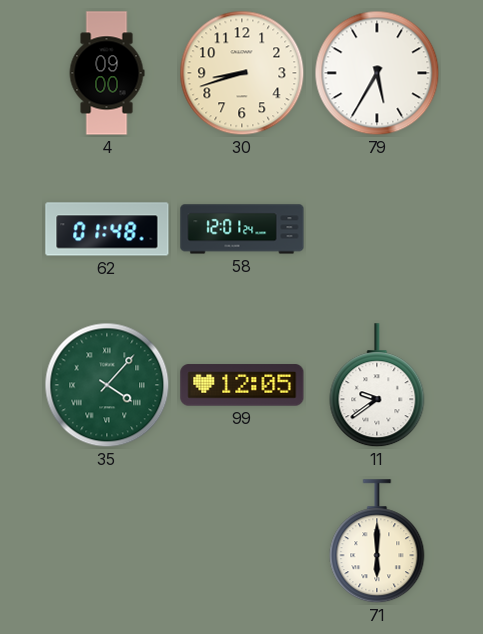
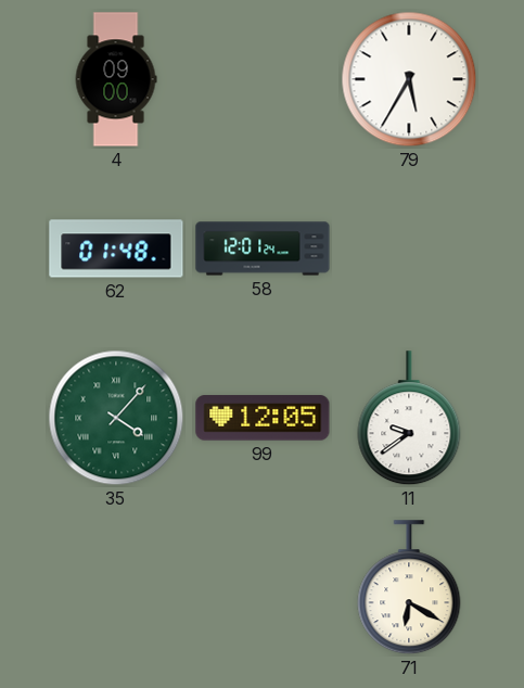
30: 8:42 -> none (242, 73)
71: 6:00 -> 6:20 (409, 588)
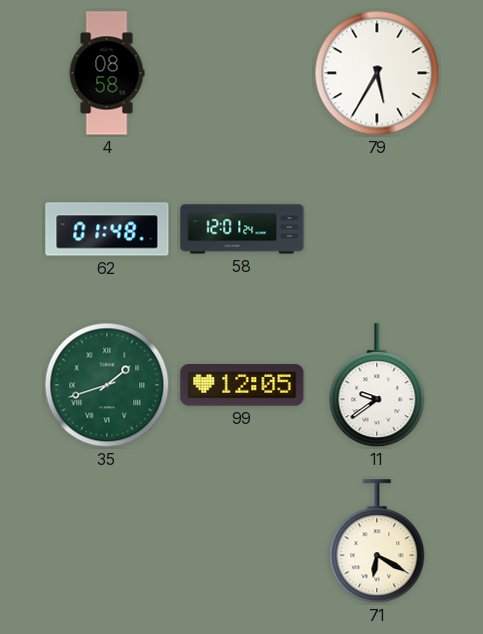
4: 09:00 -> 08:58 (107, 73)
35: 4:07 -> 1:42 (107, 385)
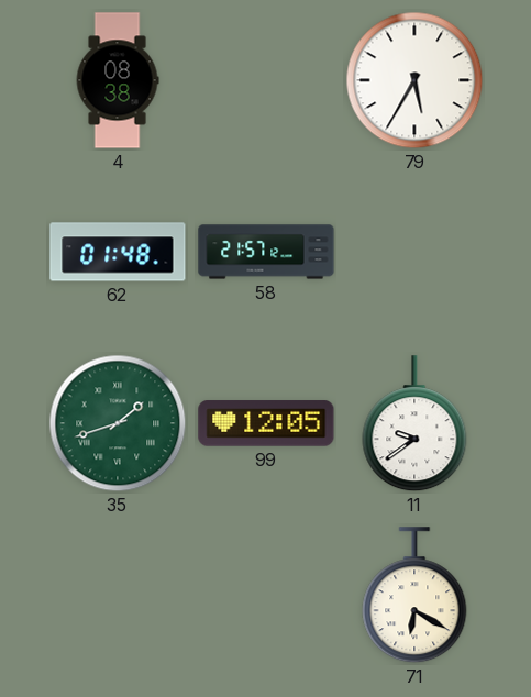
4: 08:58 -> 08:38 (118, 80)
58: 12:01 -> 21:57 (266, 252)
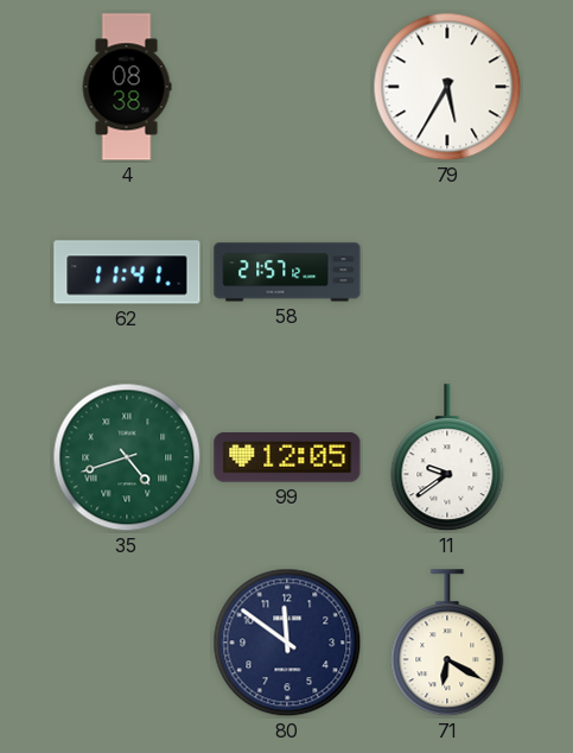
62: 01:48 -> 11:41 (127, 272)
35: 1:42 -> 4:42 (127, 457)
80: none -> 11:51 (287, 643)
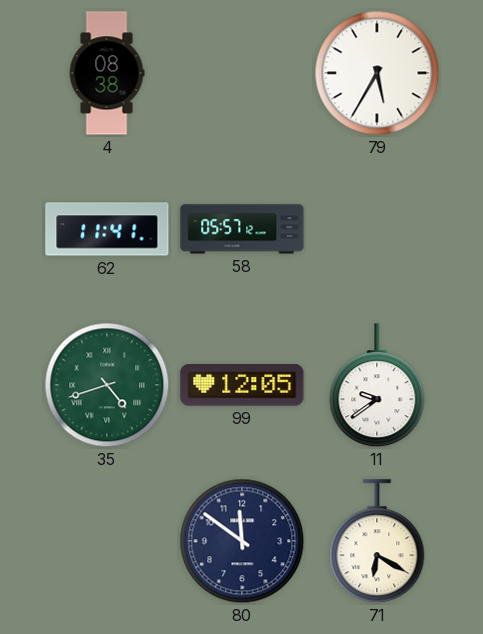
58: 21:57 -> 05:57 (242, 229)
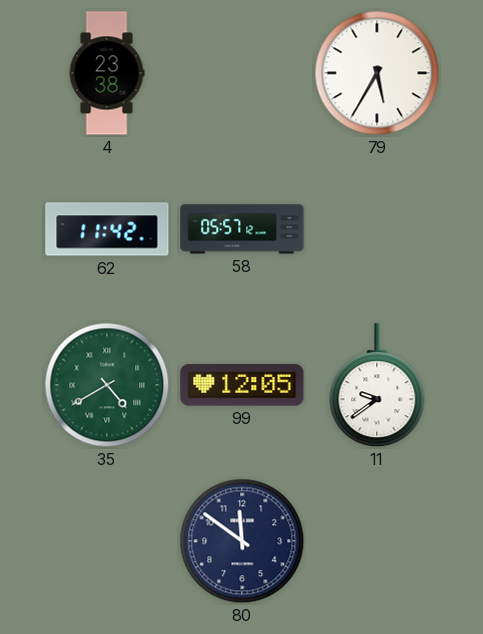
4: 08:38 -> 23:38 (107, 73)
62: 11:41 -> 11:42 (107, 229)
35: 4:42 -> 4:40 (107, 385)
71: 6:20 -> none (377, 542)
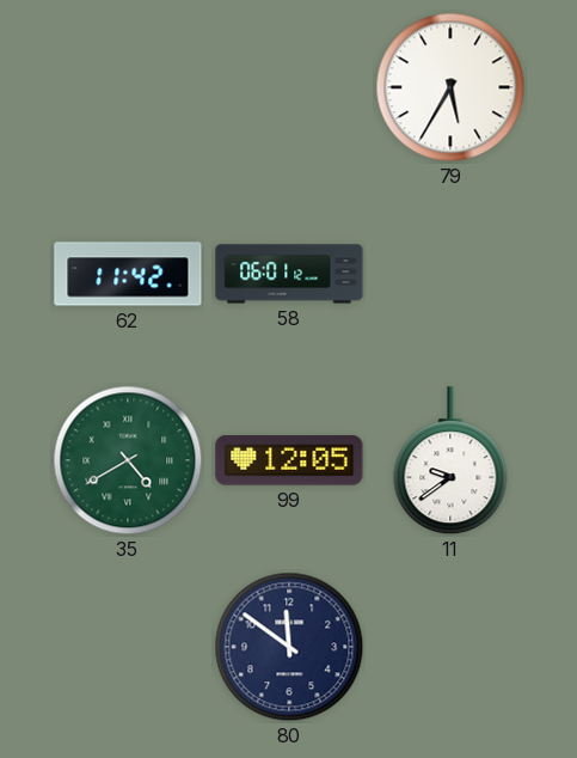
4: 23:38 -> none (107, 73)
58: 05:57 -> 06:01 (289, 274)
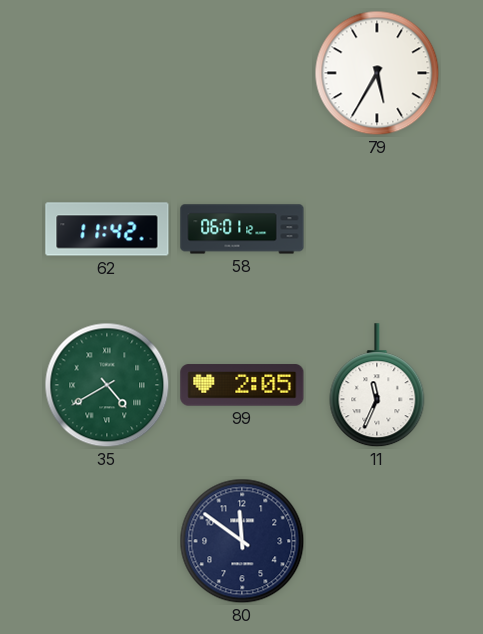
99: 12:05 -> 2:05 (242, 385)
11: 9:39 -> 11:34 (377, 386)
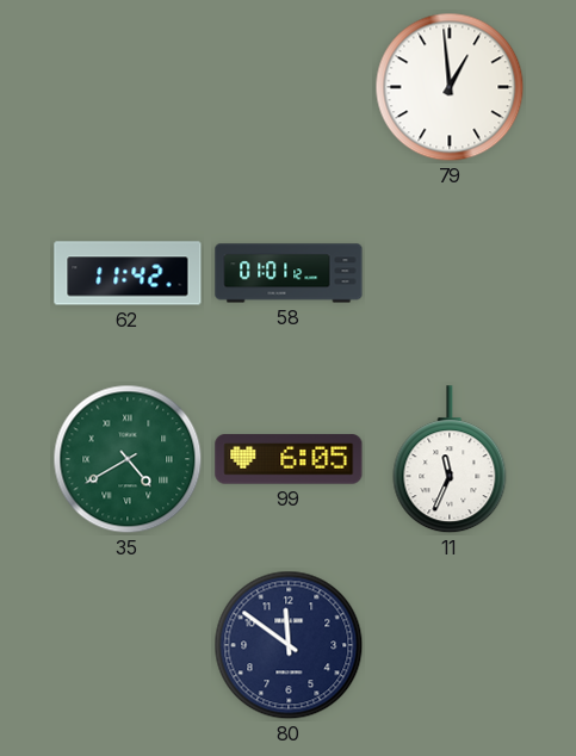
79: 5:35 -> 12:59 (450, 87)
58: 06:01 -> 01:01 (289, 273)
99: 2:05 -> 6:05 (289, 459)
